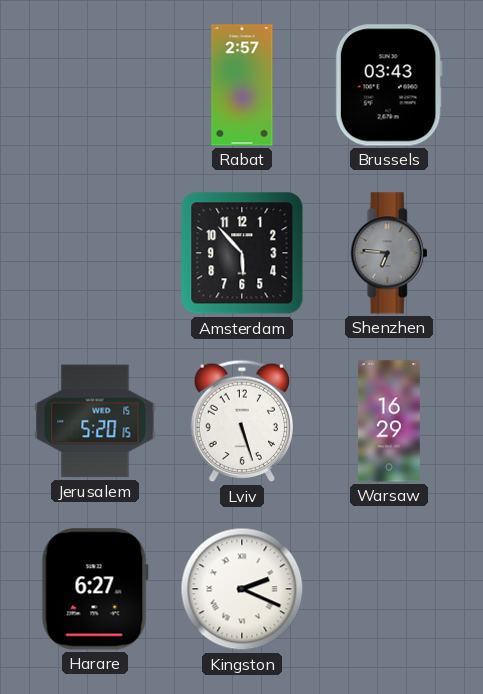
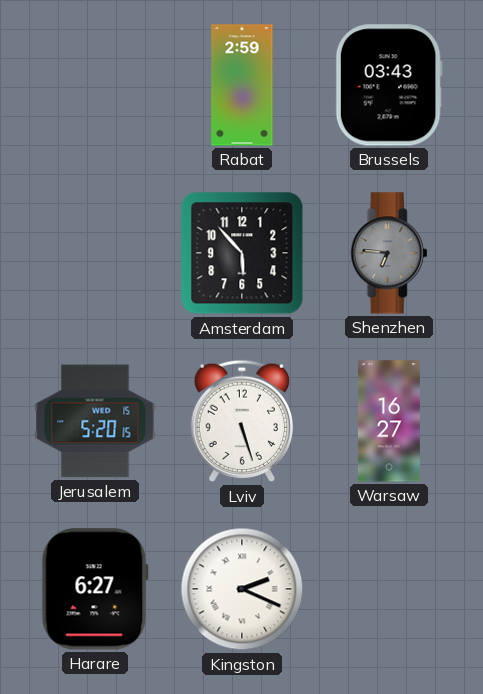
Rabat: 2:57 -> 2:59 (242, 85)
Warsaw: 16:29 -> 16:27 (389, 421)
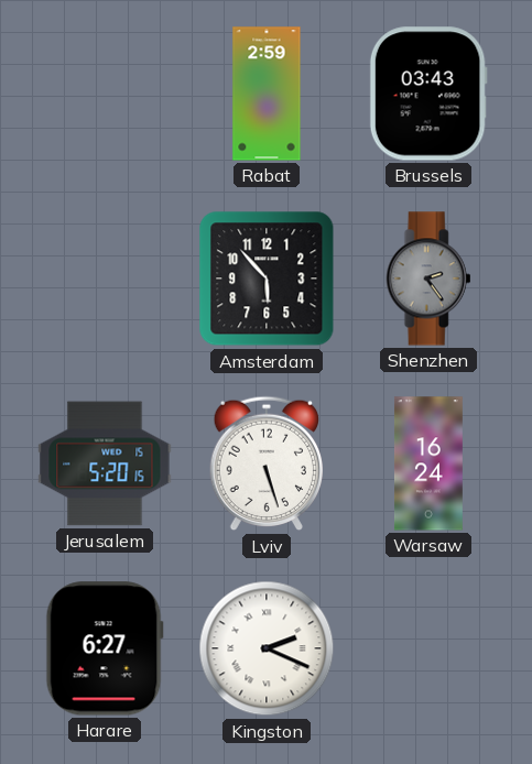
Shenzhen: 6:46 -> 2:24 (428, 279)
Warsaw: 16:27 -> 16:24 (428, 463)
